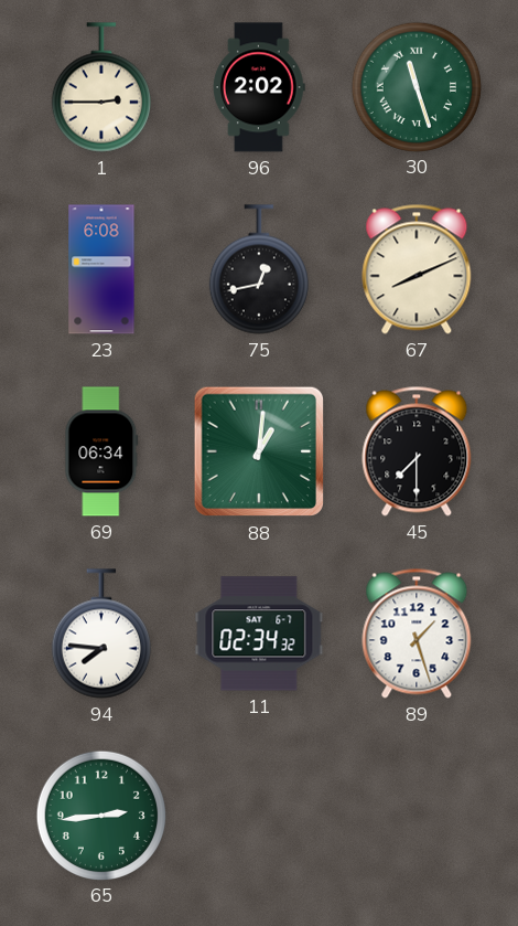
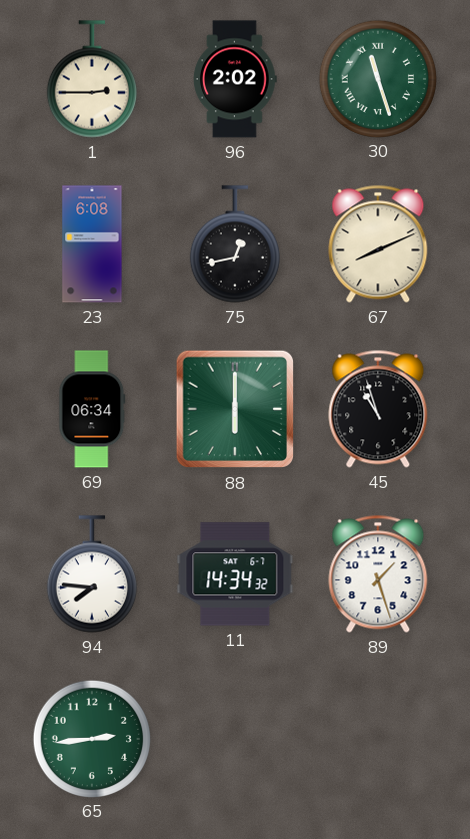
88: 1:01 -> 6:00 (235, 409)
45: 7:30 -> 10:57 (378, 409)
11: 02:34 -> 14:34 (235, 574)
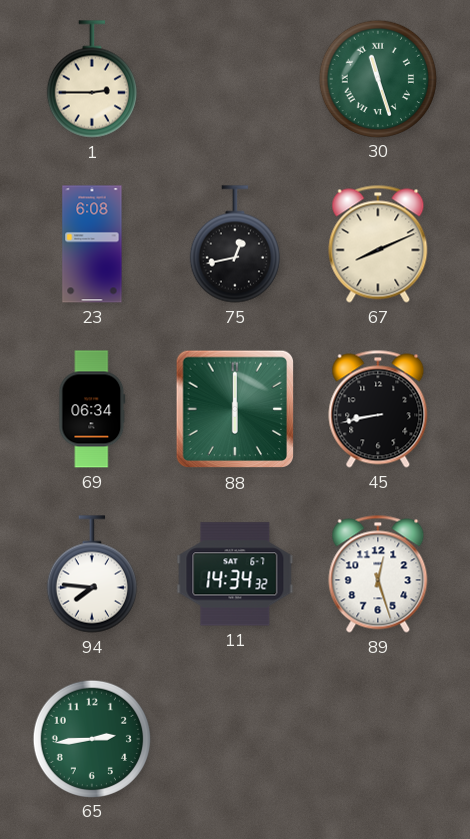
96: 2:02 -> none (235, 79)
45: 10:57 -> 8:43 (378, 409)
89: 1:27 -> 12:27 (378, 574)
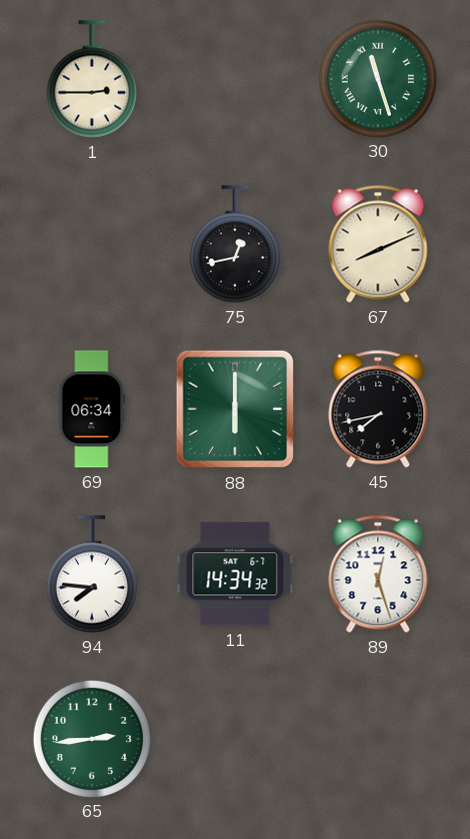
23: 6:08 -> none (92, 244)
45: 8:43 -> 7:43 (378, 409)
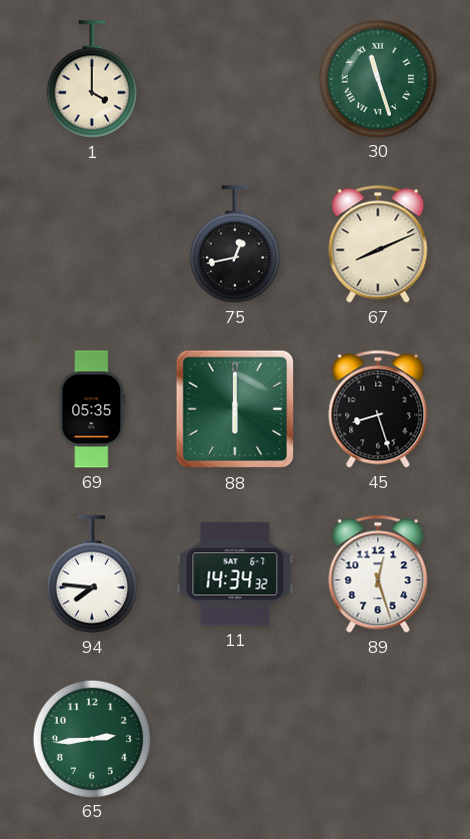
1: 2:45 -> 4:00 (92, 79)
69: 06:34 -> 05:35 (92, 409)
45: 7:43 -> 8:27 (378, 409)
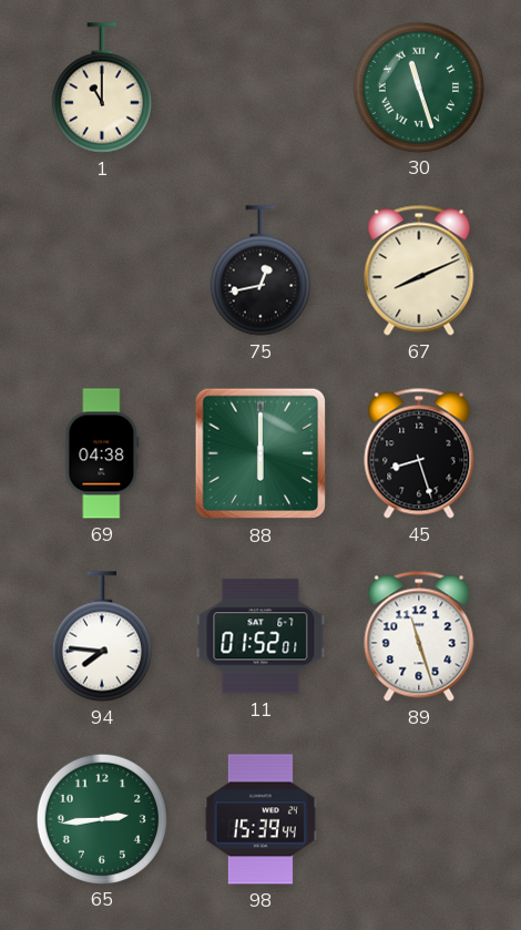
1: 4:00 -> 11:00 (102, 88)
69: 05:35 -> 04:38 (102, 453)
11: 14:34 -> 01:52 (260, 636)
89: 12:27 -> 11:27 (419, 636)
98: none -> 15:39 (260, 819)
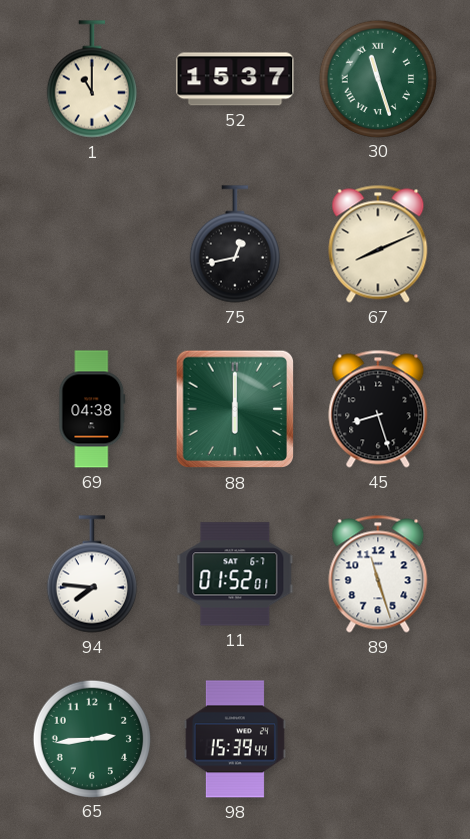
52: none -> 15:37 (235, 79)
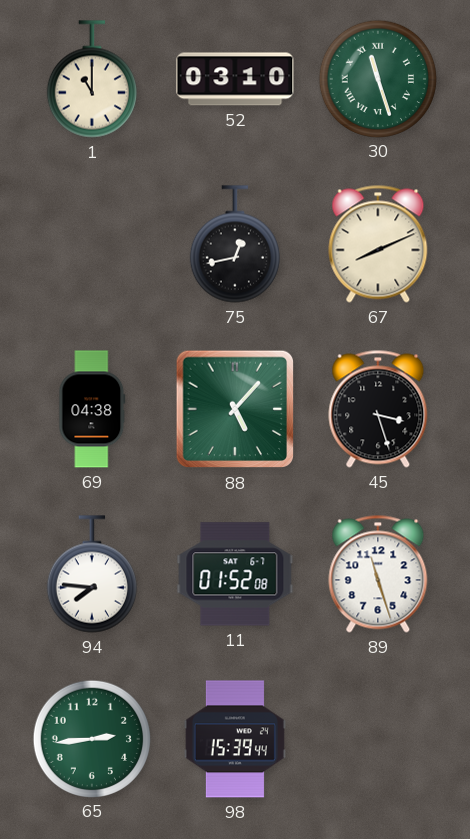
52: 15:37 -> 03:10 (235, 79)
88: 6:00 -> 5:07 (235, 409)
45: 8:27 -> 3:27 (378, 409)
11: 01:52:01 -> 01:52:08 (235, 574)
